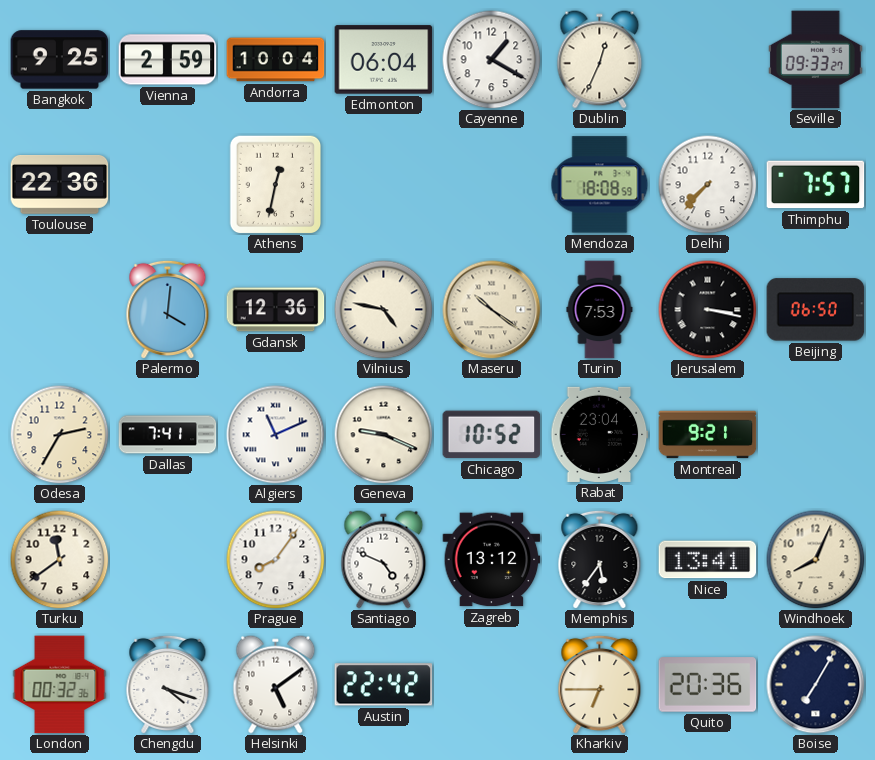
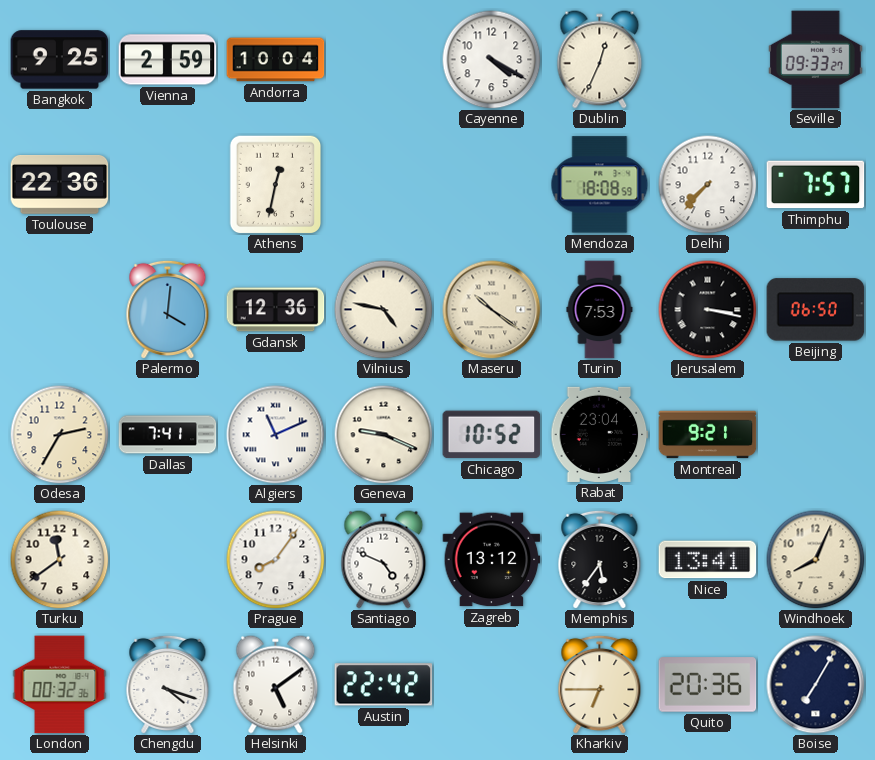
Edmonton: 06:04 -> none (384, 60)
Cayenne: 1:20 -> 4:20 (492, 60)
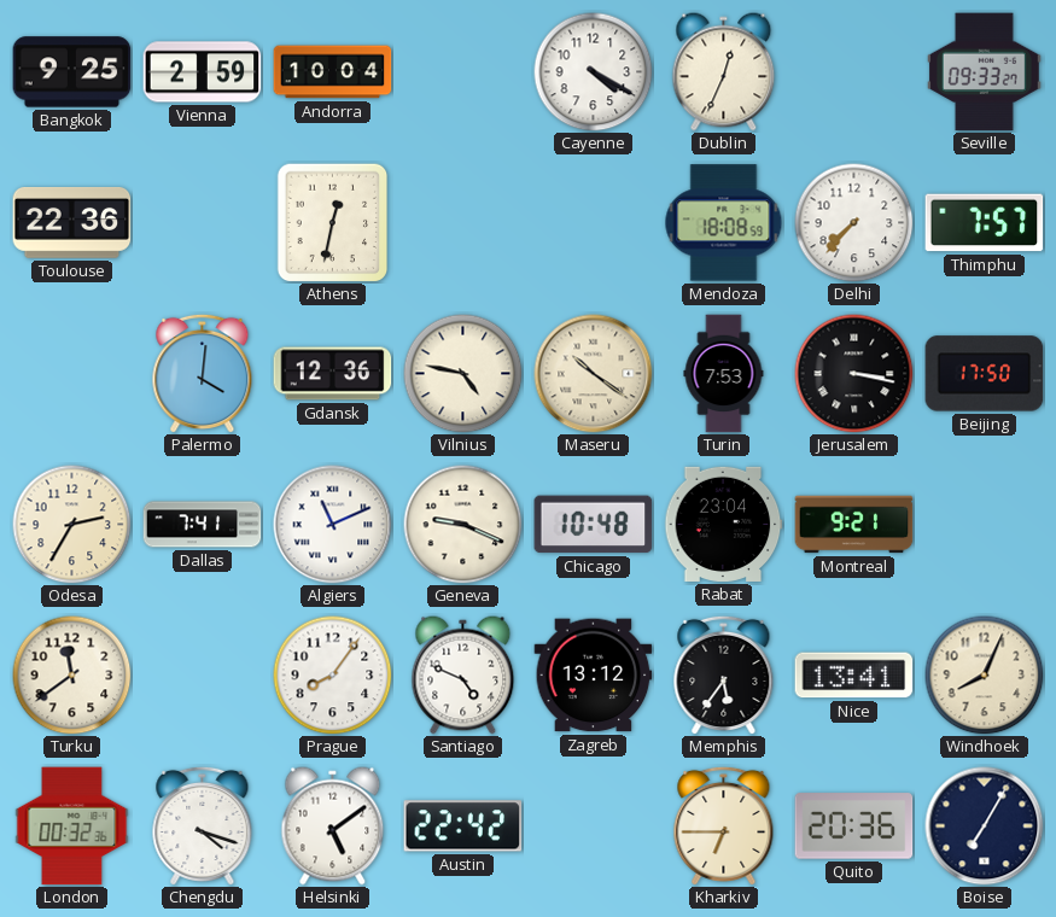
Beijing: 06:50 -> 17:50 (985, 374)
Chicago: 10:52 -> 10:48 (594, 525)
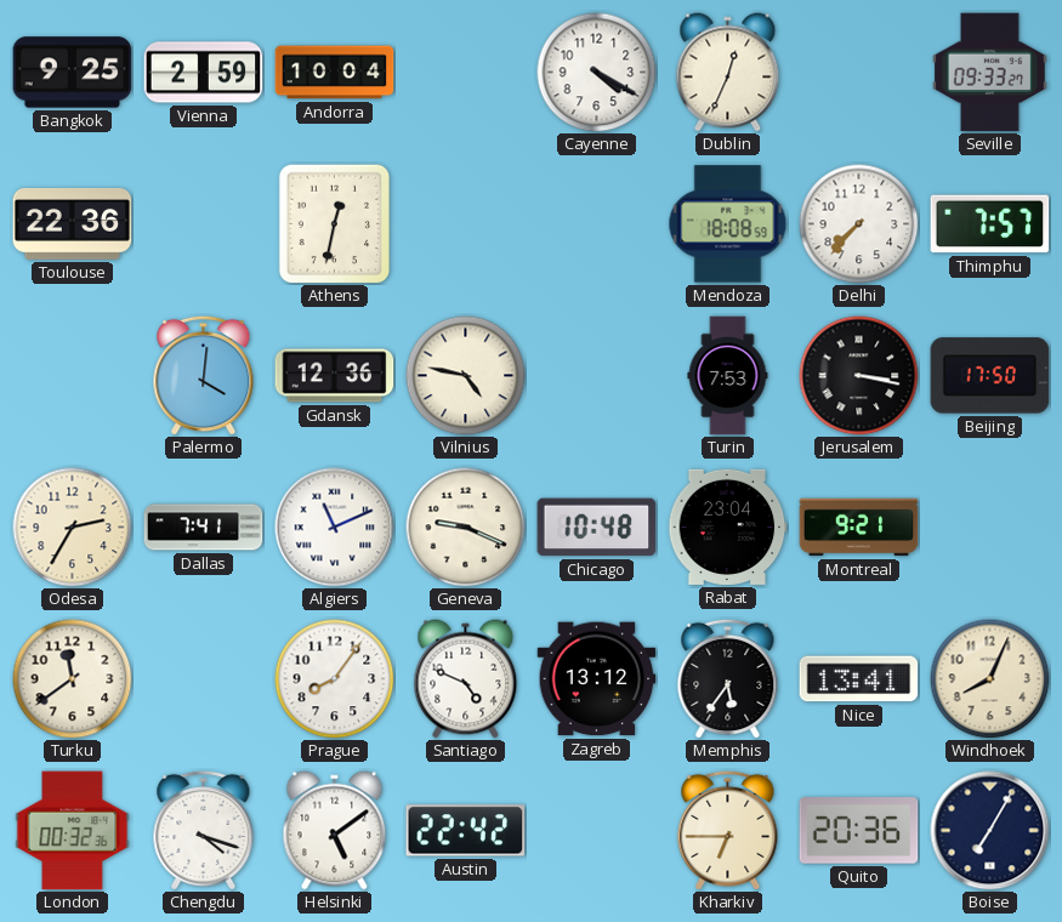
Maseru: 10:21 -> none (594, 374)
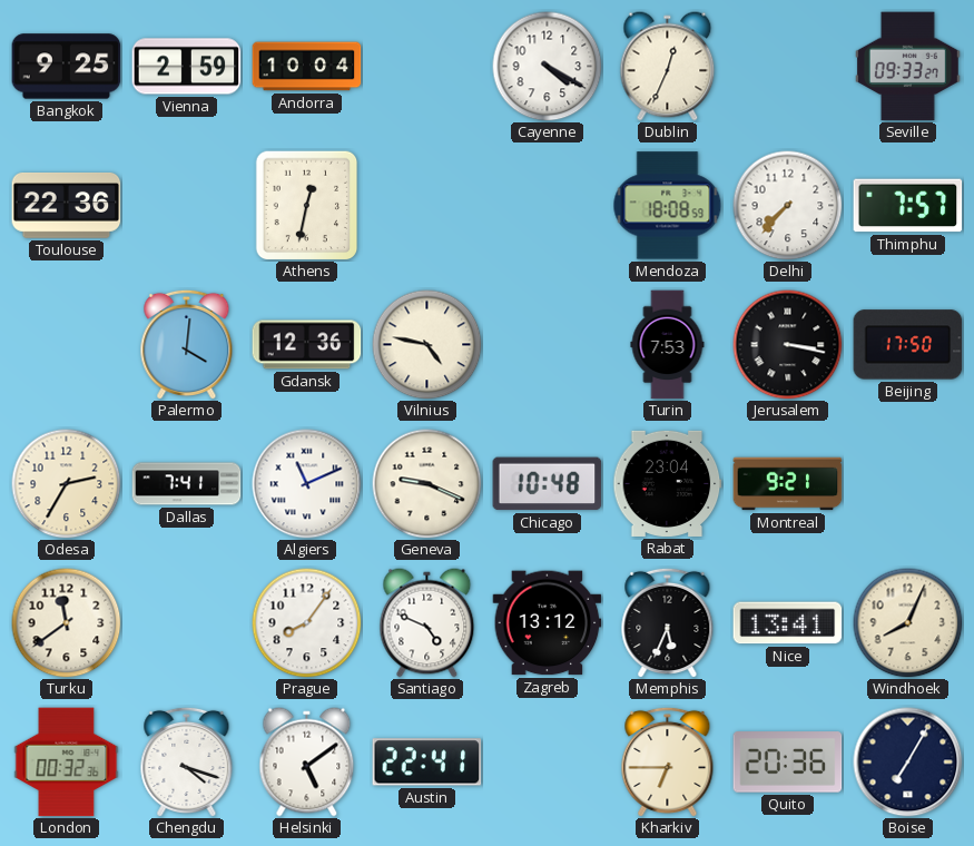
Memphis: 5:36 -> 5:34 (668, 622)
Austin: 22:42 -> 22:41 (427, 763)
